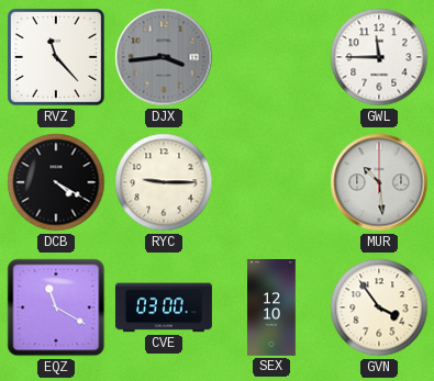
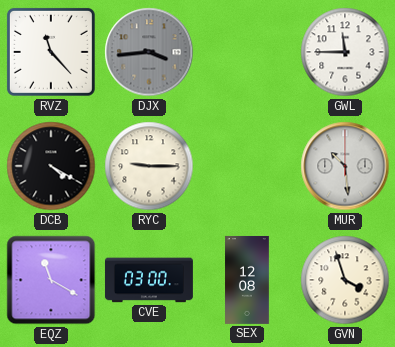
SEX: 12:10 -> 12:08 (247, 280)
GVN: 3:54 -> 3:57 (345, 280)
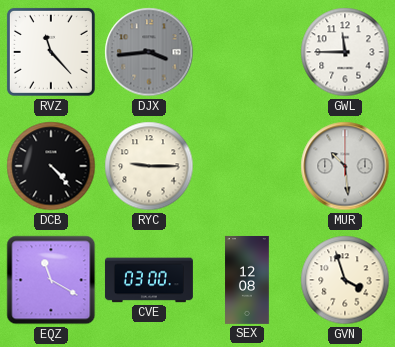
DCB: 4:20 -> 4:23 (51, 166)
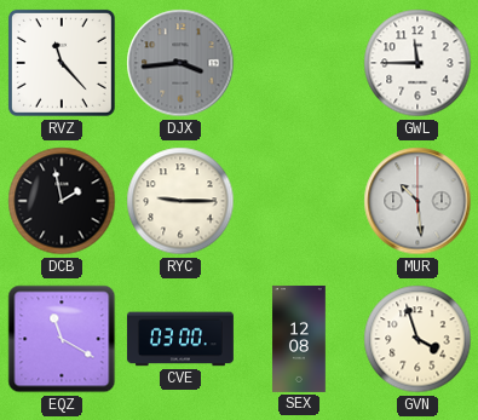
DCB: 4:23 -> 1:58 (62, 201)
